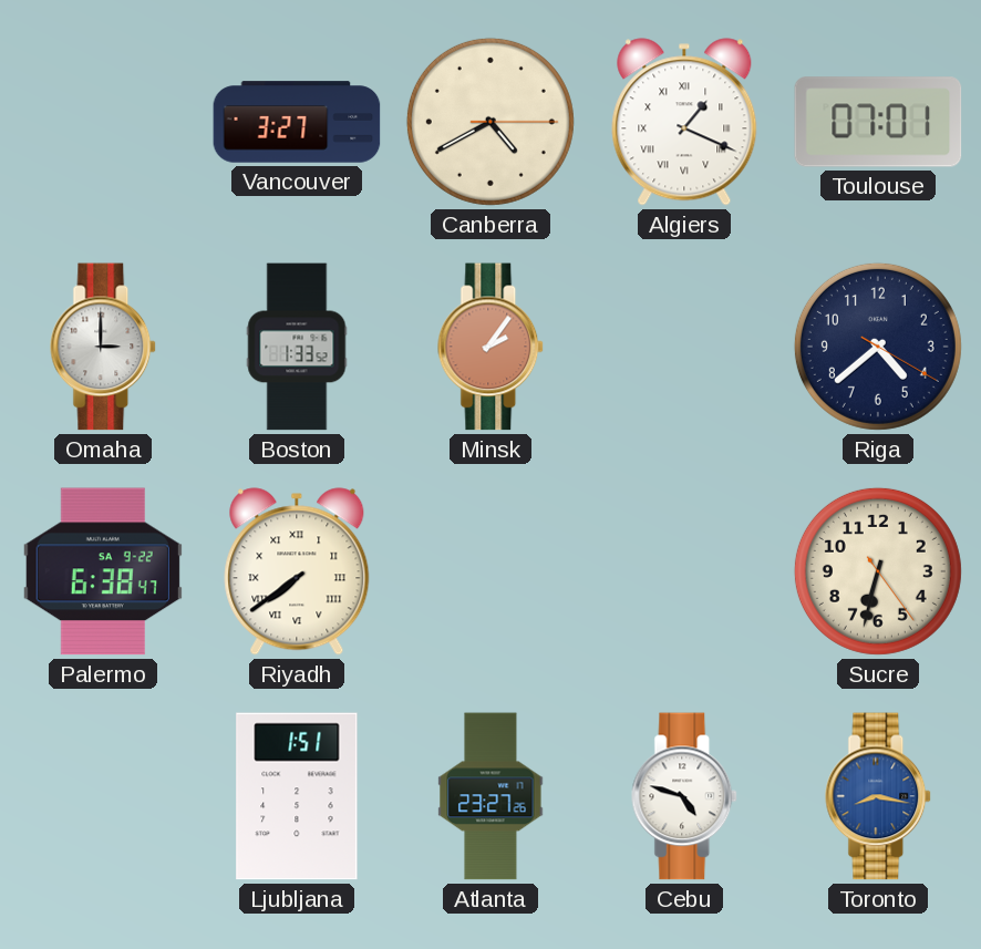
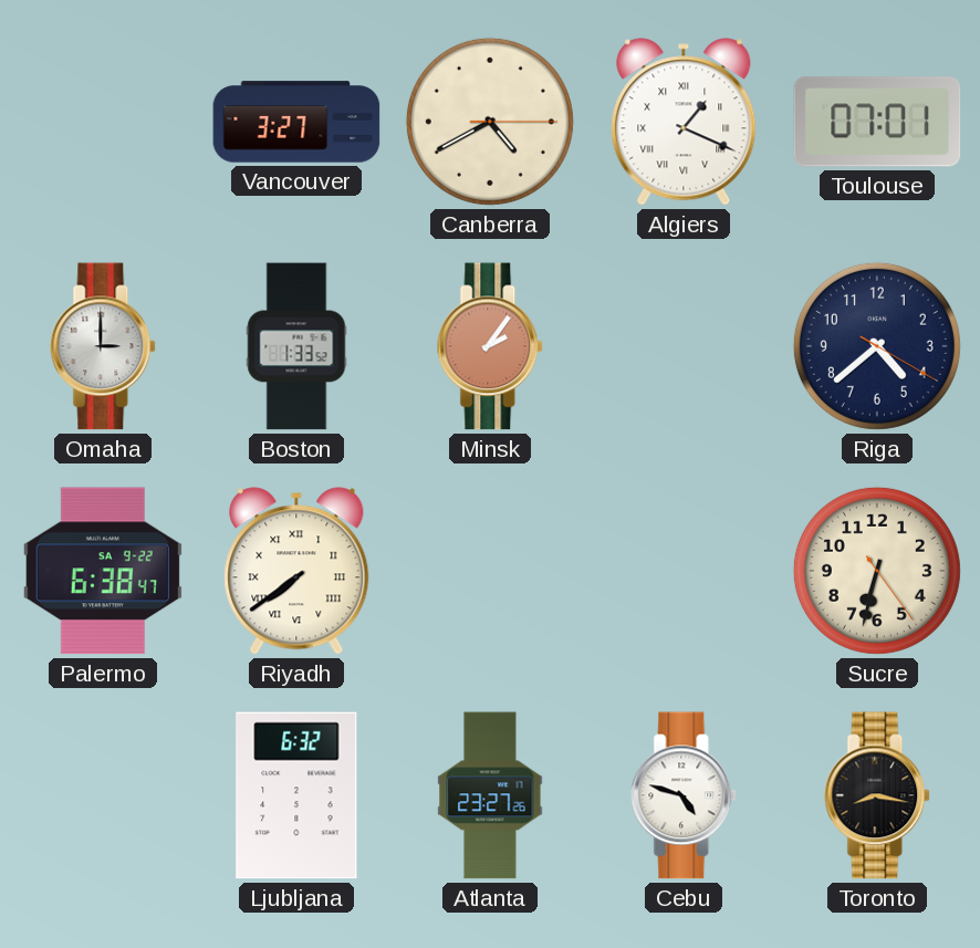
Ljubljana: 1:51 -> 6:32 (296, 795)
Toronto dial: blue -> black (878, 795)
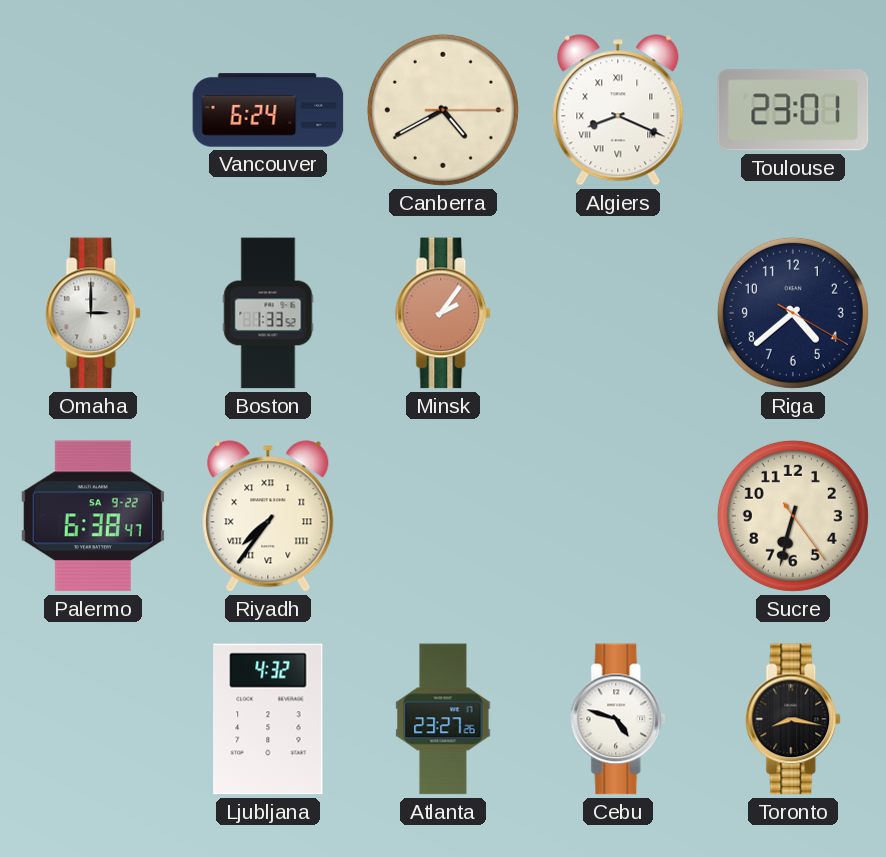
Vancouver: 3:27 -> 6:24 (268, 110)
Algiers: 1:19 -> 8:19 (618, 110)
Toulouse: 07:01 -> 23:01 (793, 110)
Riyadh: 7:39 -> 7:36 (268, 516)
Ljubljana: 6:32 -> 4:32 (268, 719)
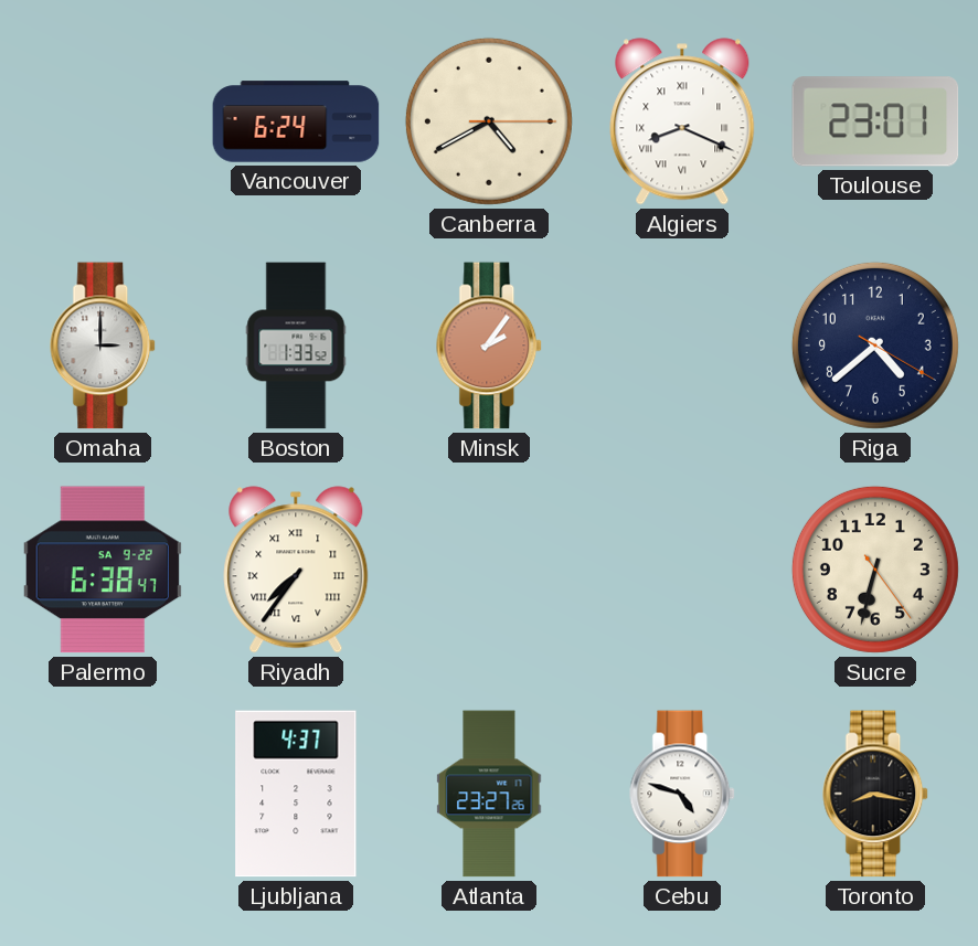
Ljubljana: 4:32 -> 4:37 (296, 794)
